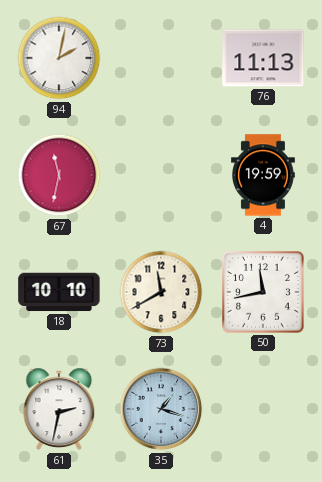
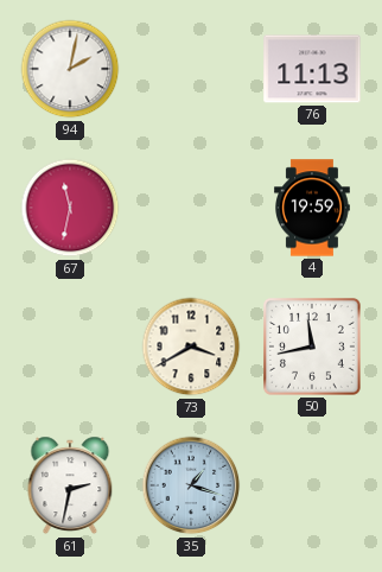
18: 10:10 -> none (59, 292)
73: 11:40 -> 3:40 (191, 347)
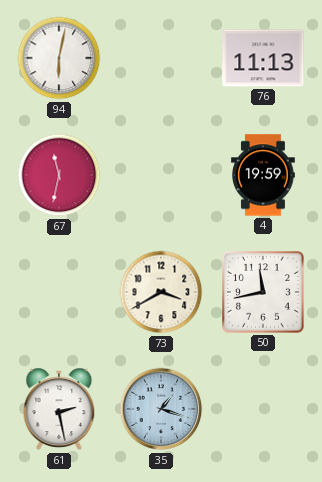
94: 2:02 -> 6:02 (59, 58)
61: 2:32 -> 2:28 (59, 409)
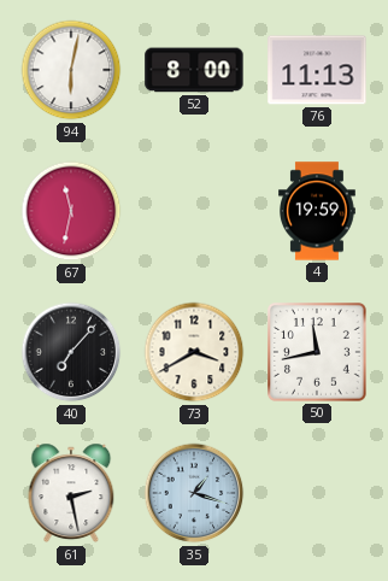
52: none -> 8:00 (194, 70)
40: none -> 7:07 (71, 352)
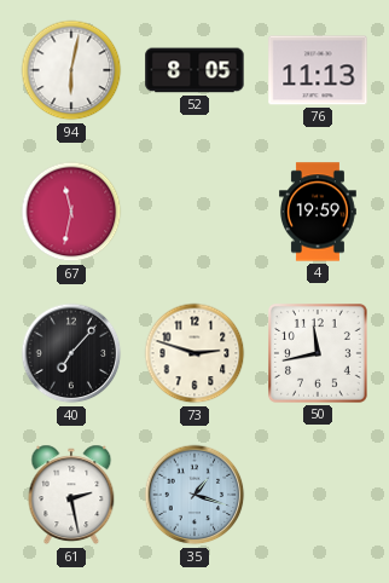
52: 8:00 -> 8:05 (194, 70)
73: 3:40 -> 2:48 (194, 353)
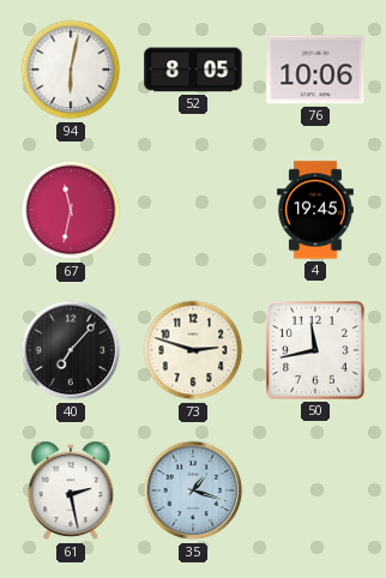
76: 11:13 -> 10:06 (315, 70)
4: 19:59 -> 19:45 (316, 210)
